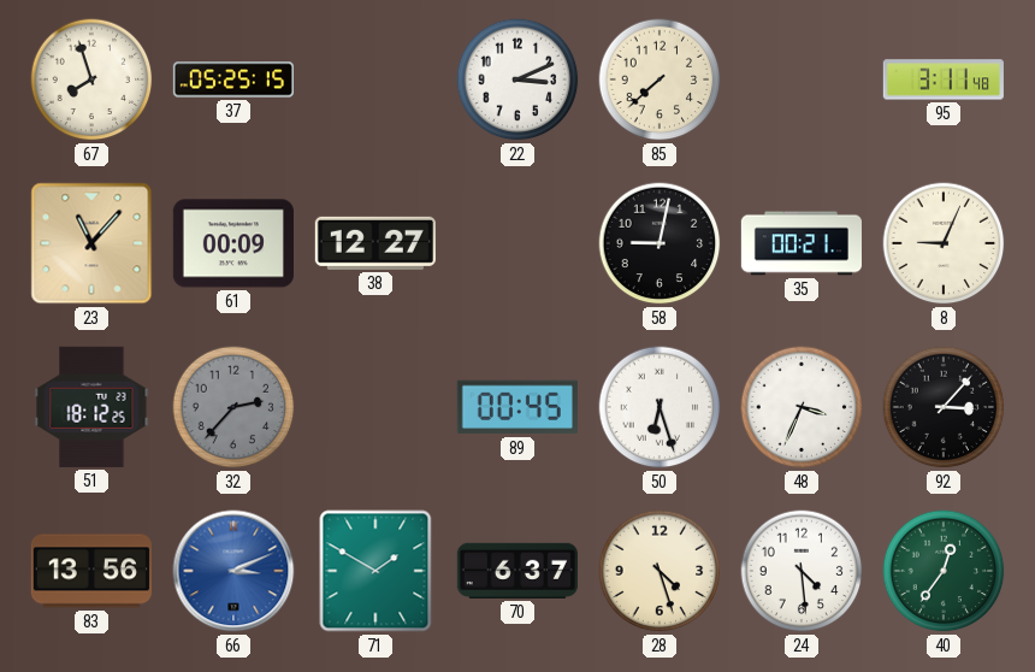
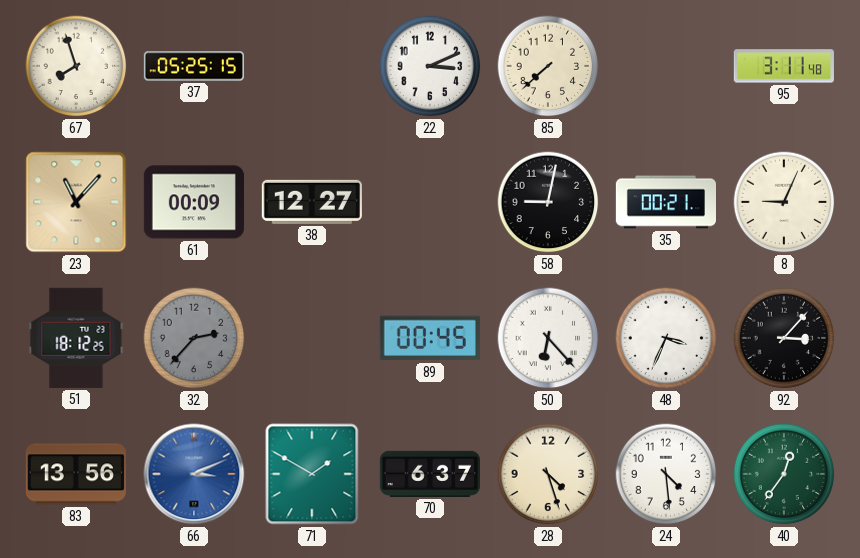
50: 6:27 -> 6:23 (548, 338)
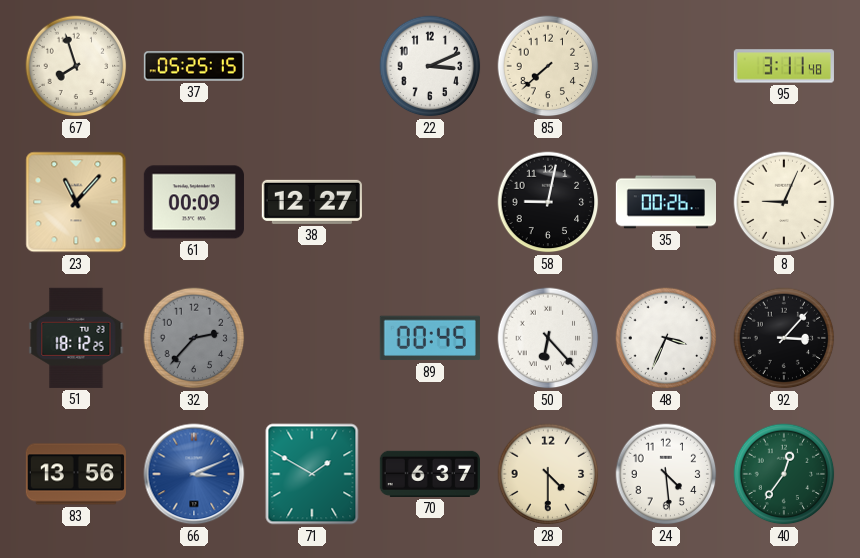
35: 00:21 -> 00:26 (665, 202)
28: 4:27 -> 4:30 (548, 474)
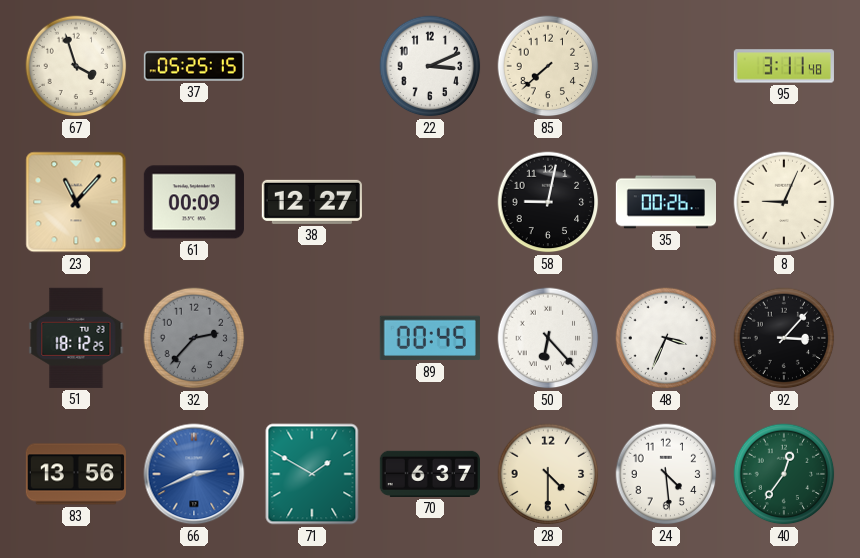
67: 7:57 -> 3:57 (76, 66)
66: 3:11 -> 2:41 (194, 474)
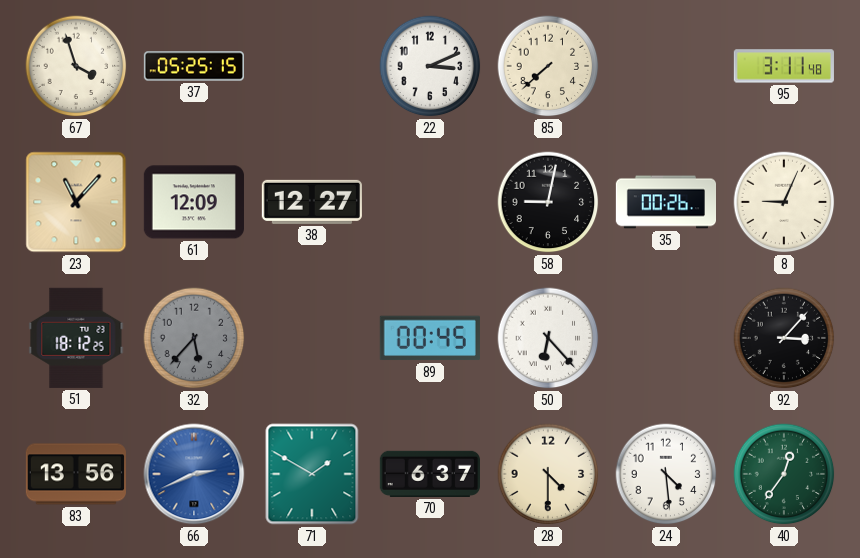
61: 00:09 -> 12:09 (194, 202)
32: 2:37 -> 5:37 (194, 338)
48: 3:34 -> none (666, 338)
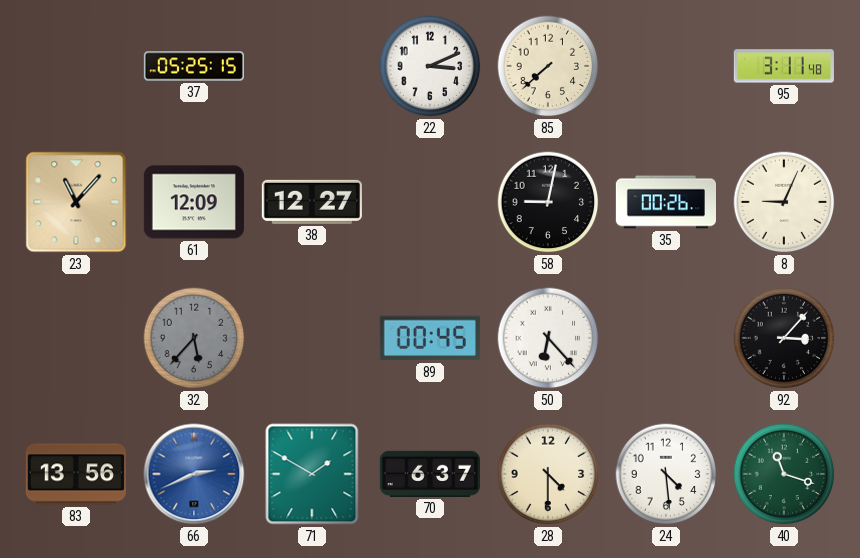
67: 3:57 -> none (76, 66)
51: 18:12 -> none (76, 338)
40: 12:36 -> 11:18 (784, 474)
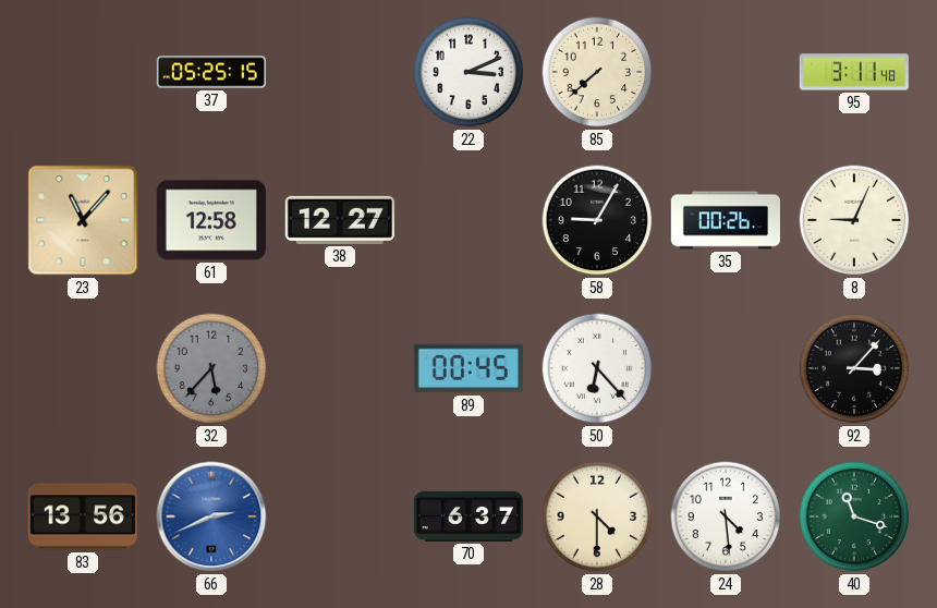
61: 12:09 -> 12:58 (211, 220)
58: 9:02 -> 9:05 (597, 220)
71: 1:50 -> none (312, 474)
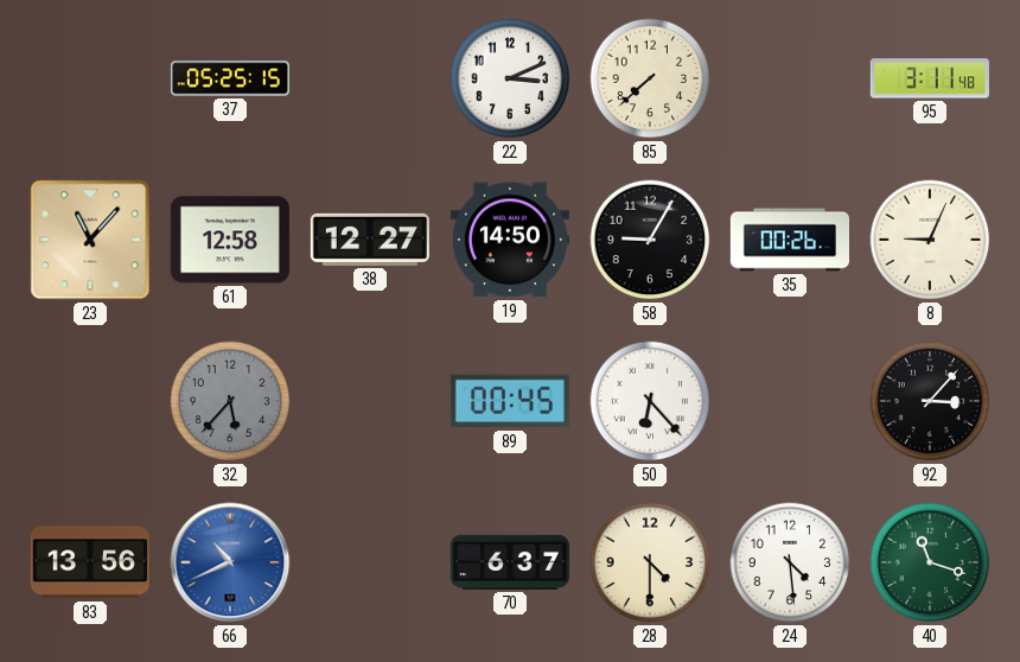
19: none -> 14:50 (510, 240)
66: 2:41 -> 10:41 (230, 562)
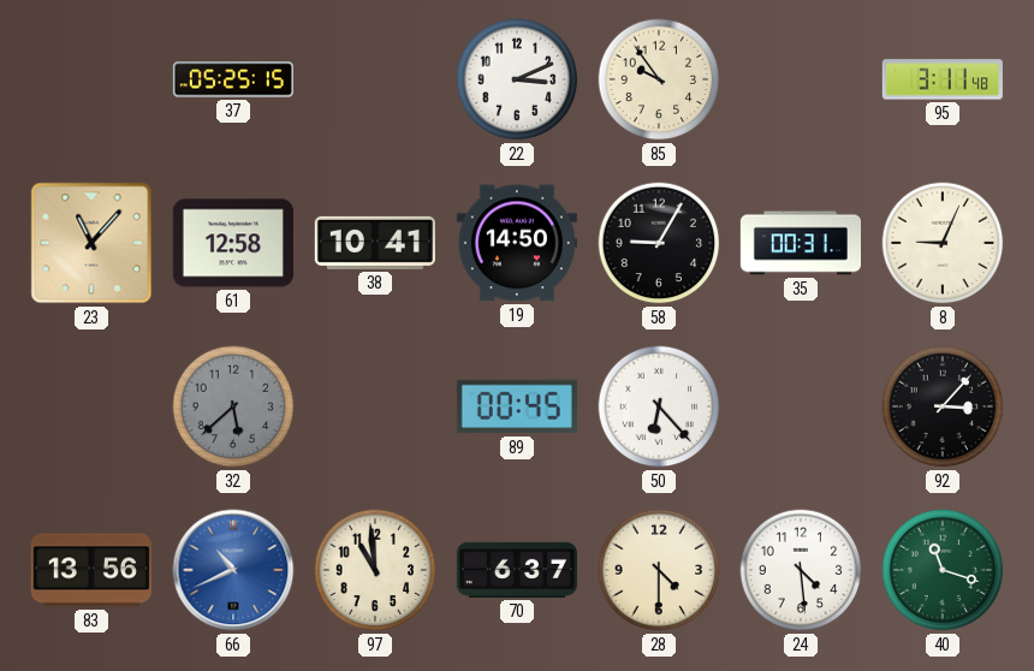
85: 7:38 -> 9:54 (659, 79)
38: 12:27 -> 10:41 (375, 243)
35: 00:26 -> 00:31 (800, 243)
32: 5:37 -> 5:38 (233, 406)
97: none -> 10:59 (375, 570)
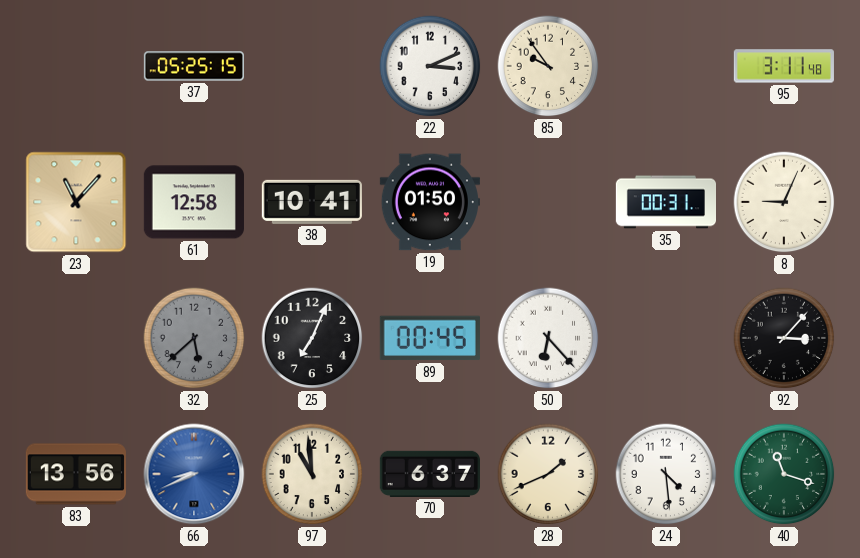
19: 14:50 -> 01:50 (430, 202)
58: 9:05 -> none (659, 243)
25: none -> 7:04 (312, 338)
66: 10:41 -> 8:41 (194, 474)
28: 4:30 -> 1:41 (548, 474)
